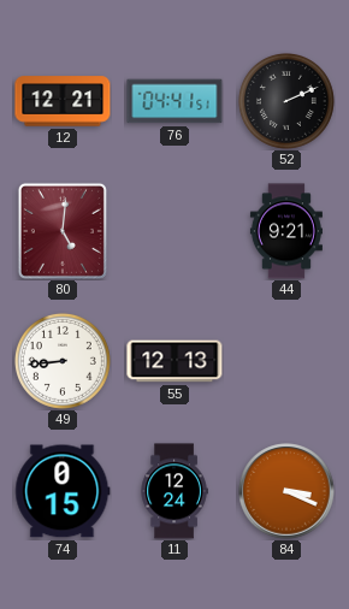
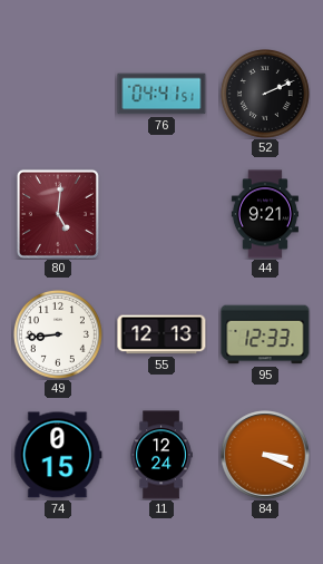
12: 12:21 -> none (63, 101)
95: none -> 12:33 (265, 334)
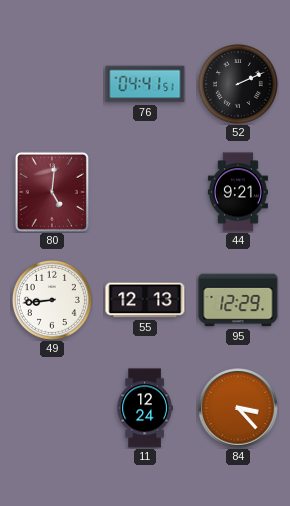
95: 12:33 -> 12:29 (238, 300)
74: 0:15 -> none (58, 455)
84: 3:19 -> 3:23 (238, 408)
